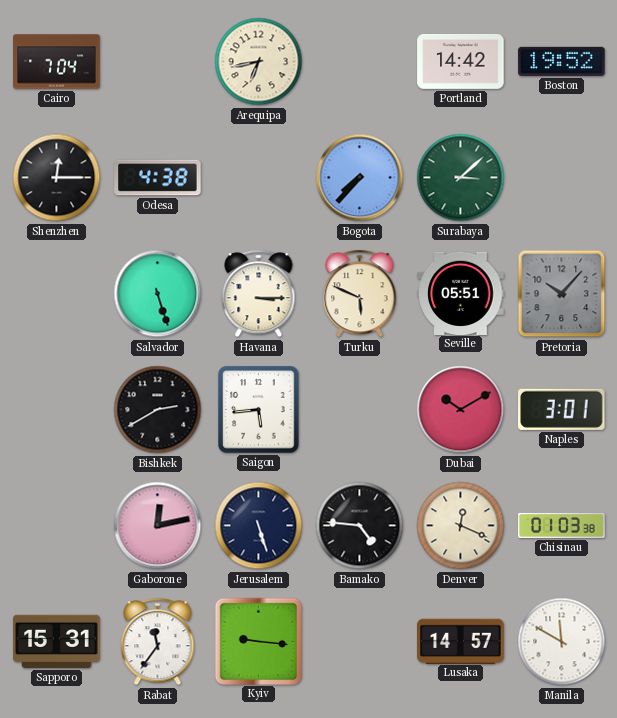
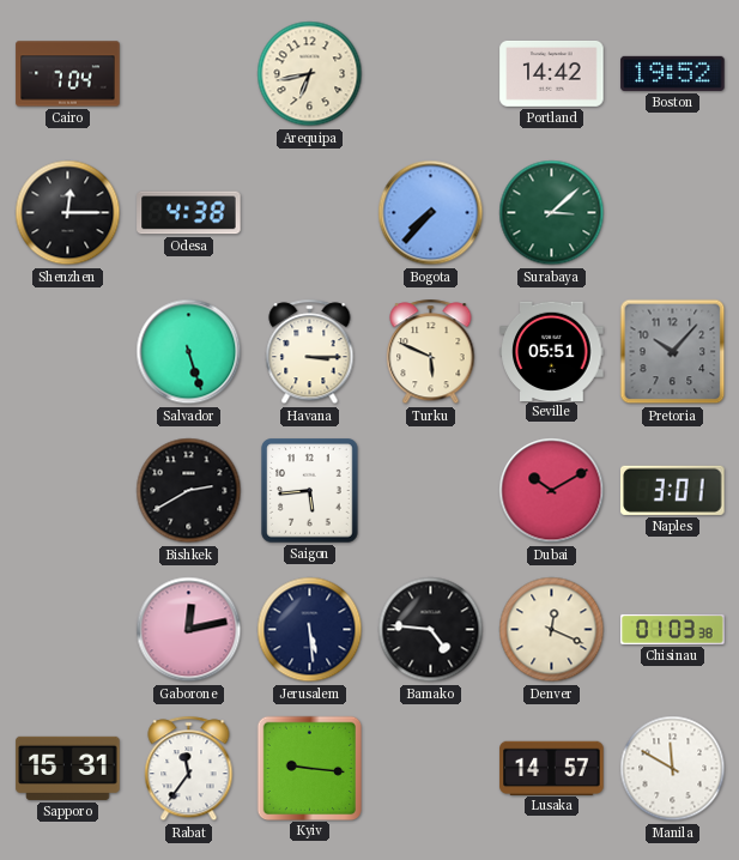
Jerusalem: 5:27 -> 5:29 (310, 630)
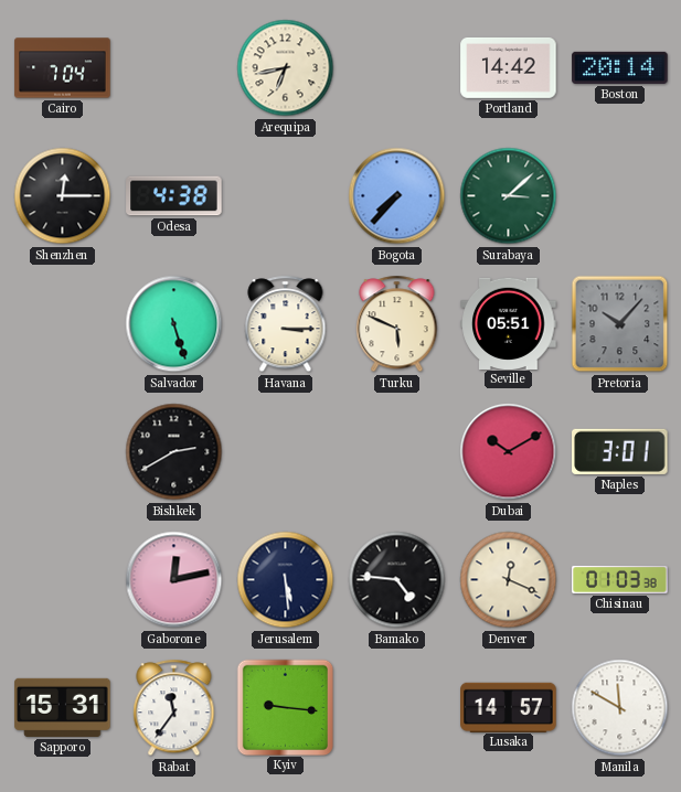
Boston: 19:52 -> 20:14 (620, 67)
Saigon: 5:44 -> none (310, 491)
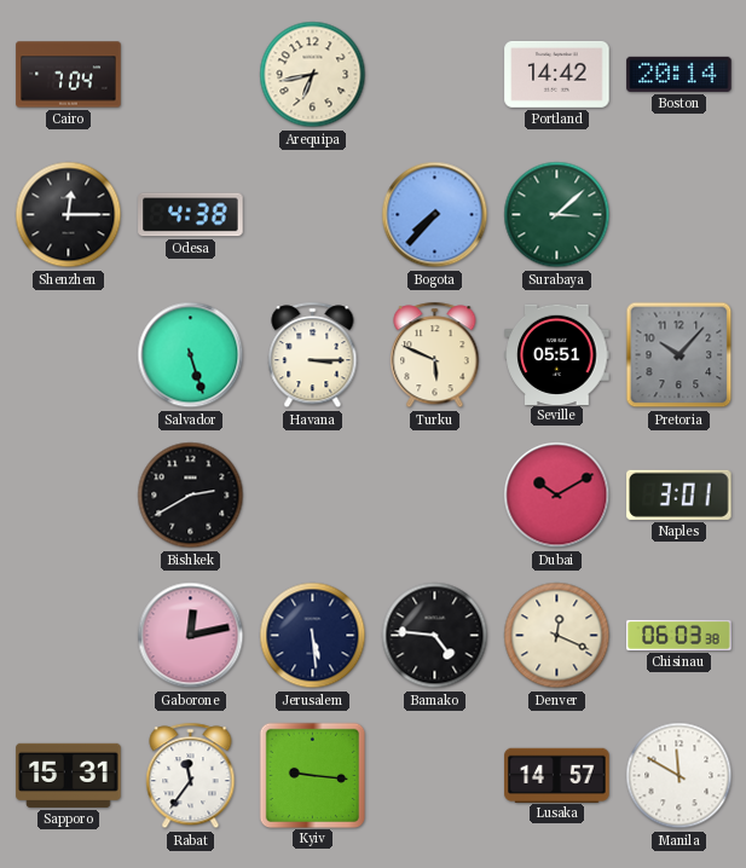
Chisinau: 01:03 -> 06:03 (680, 635)
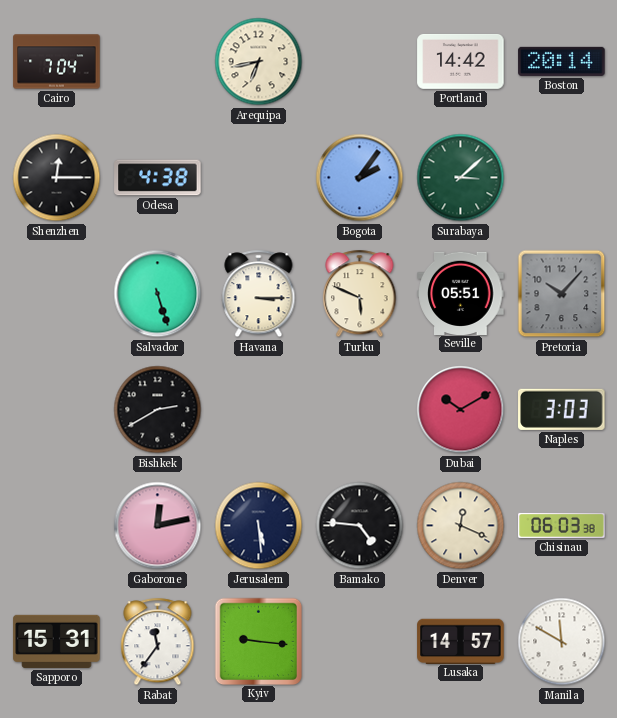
Bogota: 7:37 -> 2:06 (360, 178)
Naples: 3:01 -> 3:03 (562, 409)
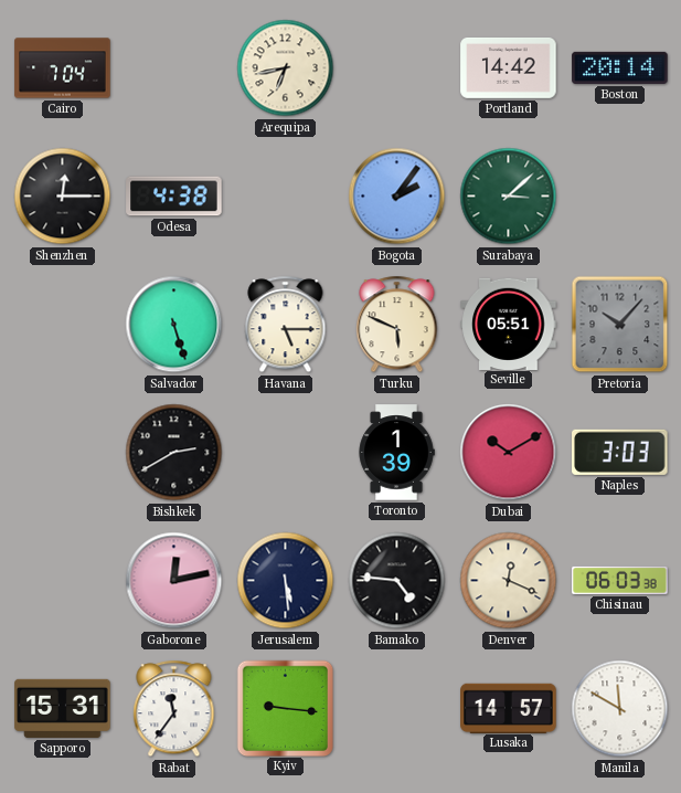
Havana: 3:15 -> 5:15 (286, 325)
Toronto: none -> 1:39 (396, 453)
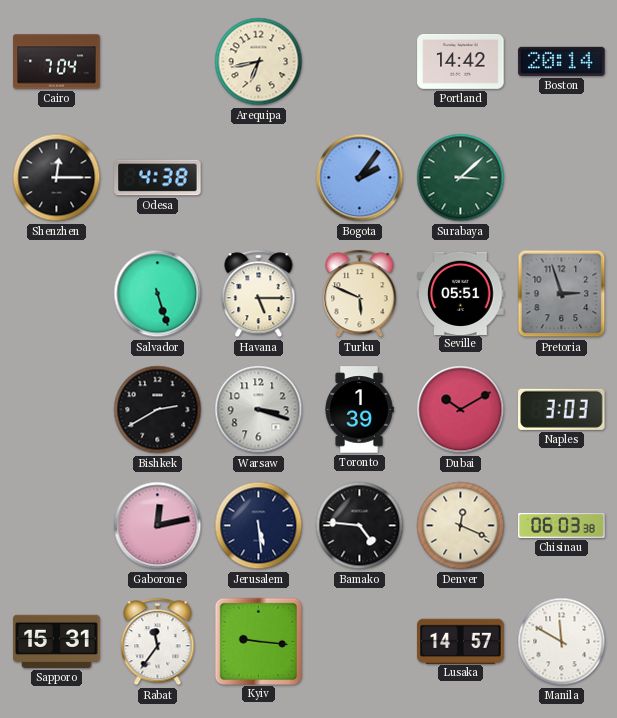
Pretoria: 10:07 -> 2:57 (562, 294)
Warsaw: none -> 3:18 (259, 410)
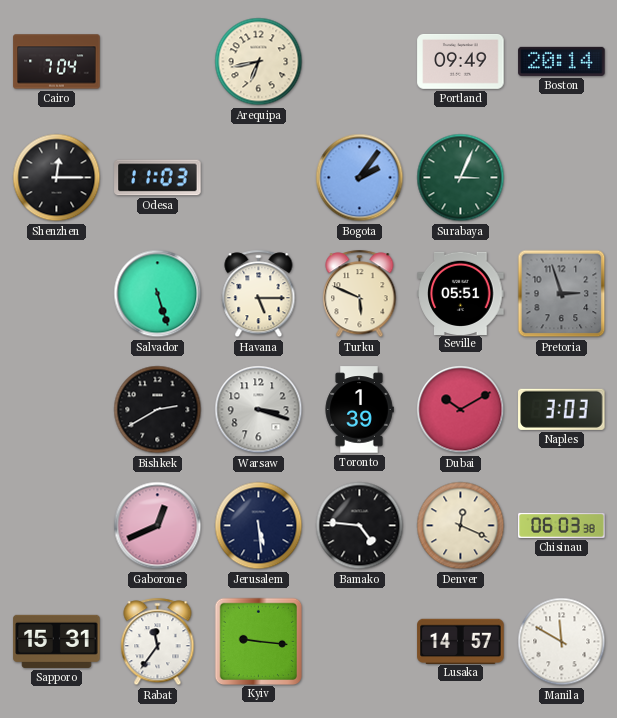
Portland: 14:42 -> 09:49 (461, 61)
Odesa: 4:38 -> 11:03 (158, 178)
Surabaya: 3:08 -> 3:04 (461, 178)
Gaborone: 12:13 -> 12:41 (158, 526)
